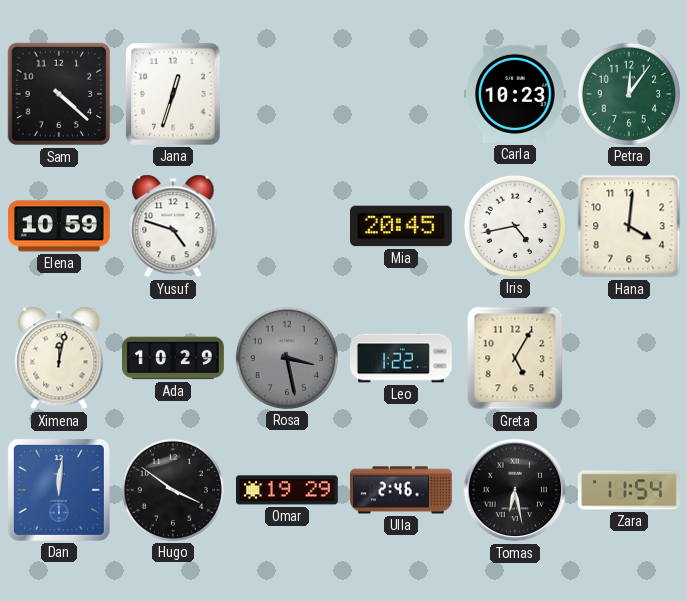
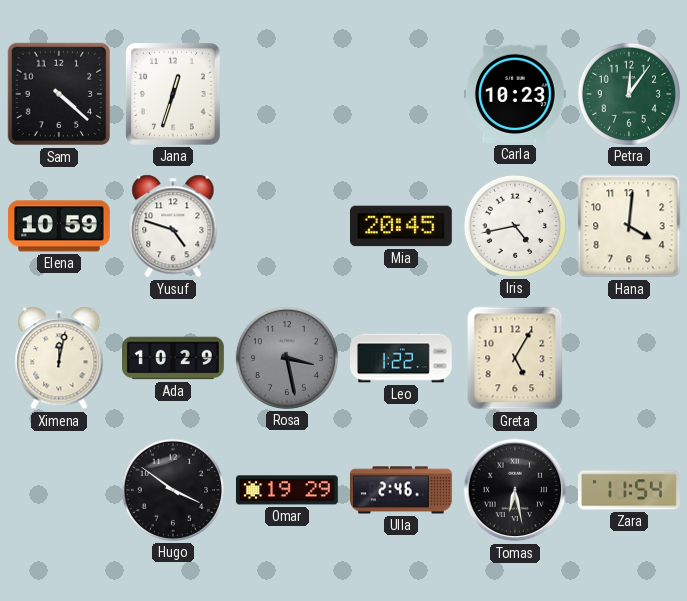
Dan: 12:01 -> none (59, 490)
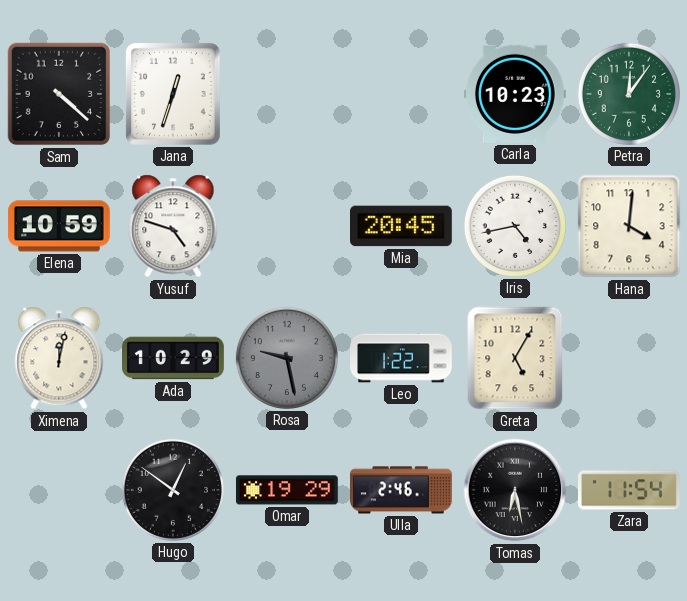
Rosa: 3:28 -> 9:28 (287, 358)
Hugo: 3:51 -> 12:51 (173, 490)
